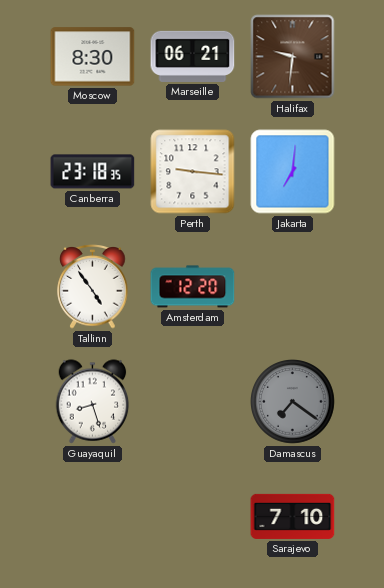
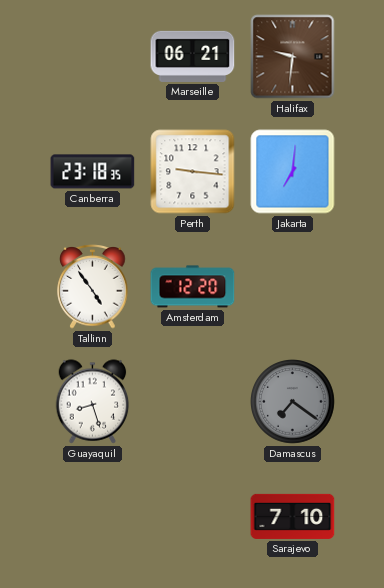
Moscow: 8:30 -> none (93, 57)
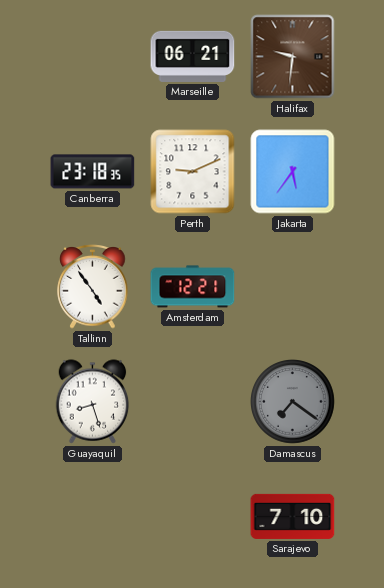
Perth: 9:16 -> 9:11 (193, 172)
Jakarta: 7:01 -> 5:36 (293, 172)
Amsterdam: 12:20 -> 12:21 (193, 287)
